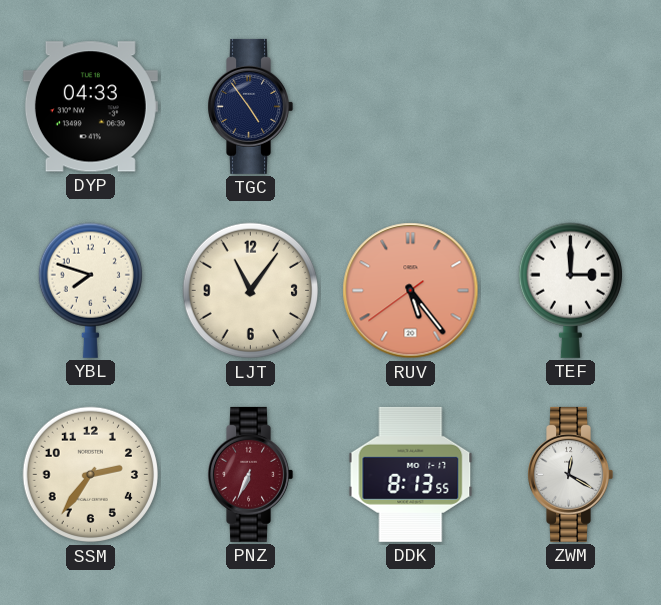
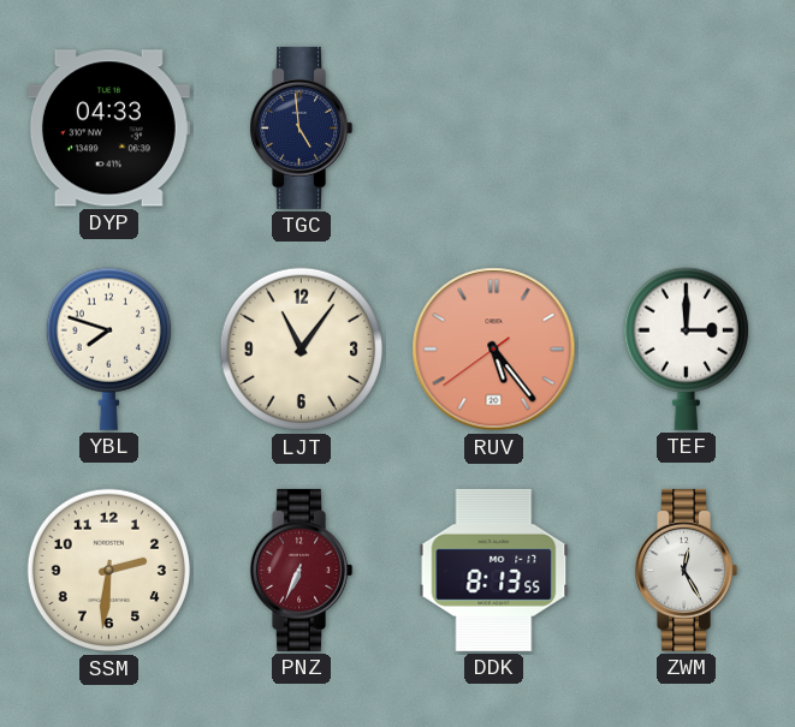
TGC: 4:54 -> 4:59 (301, 127)
SSM: 2:36 -> 2:31 (109, 571)
ZWM: 12:20 -> 12:25 (686, 570)
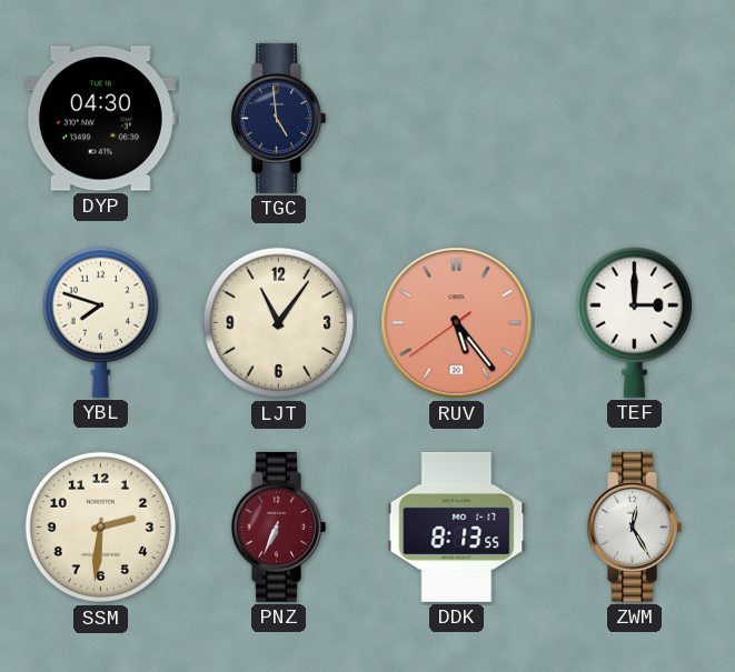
DYP: 04:33 -> 04:30 (100, 119)
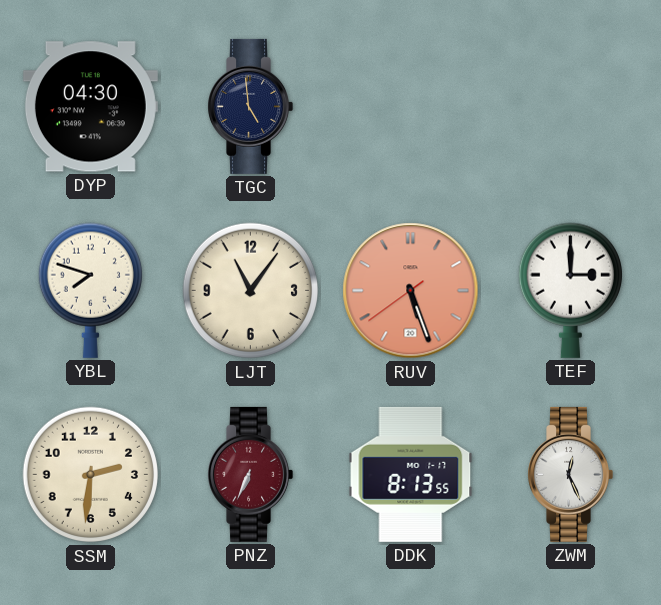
RUV: 5:23 -> 5:26 (411, 291)
ZWM: 12:25 -> 12:26 (570, 474)
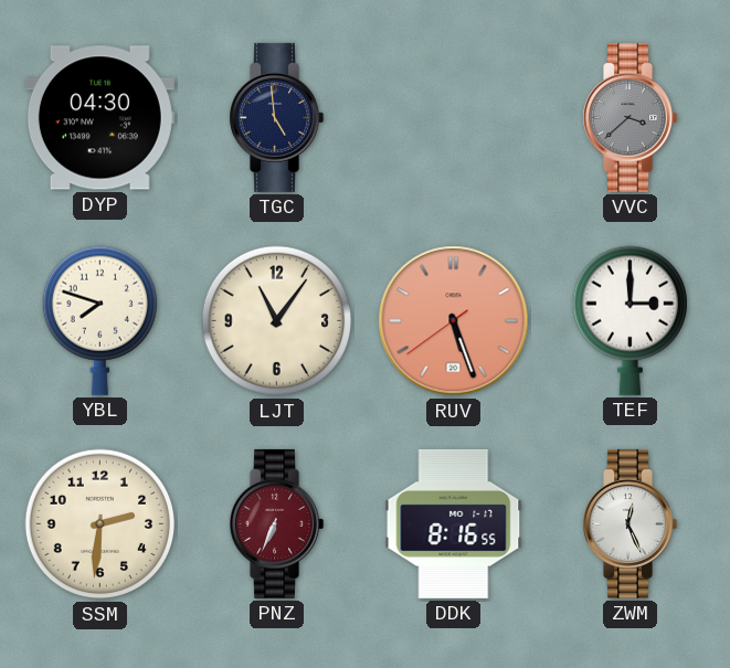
VVC: none -> 3:38 (630, 117)
DDK: 8:13 -> 8:16 (454, 523)
